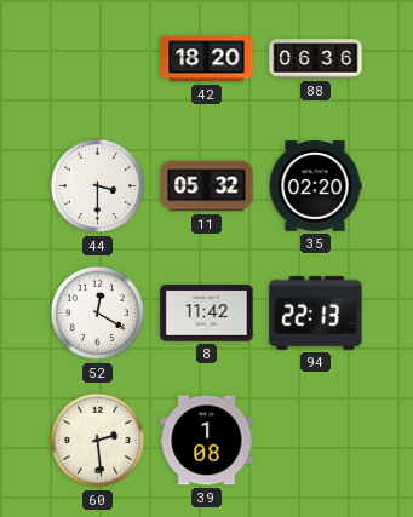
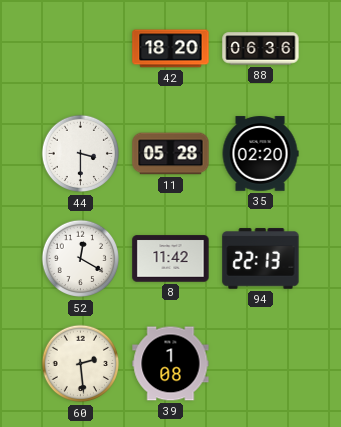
11: 05:32 -> 05:28 (171, 154)
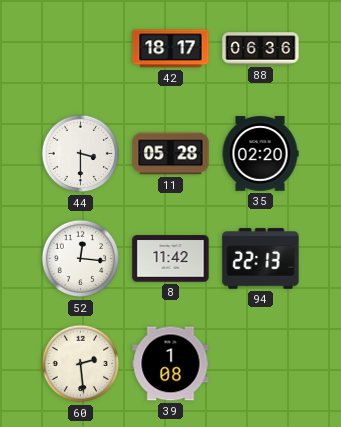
42: 18:20 -> 18:17 (171, 49)
52: 12:20 -> 12:16 (81, 259)
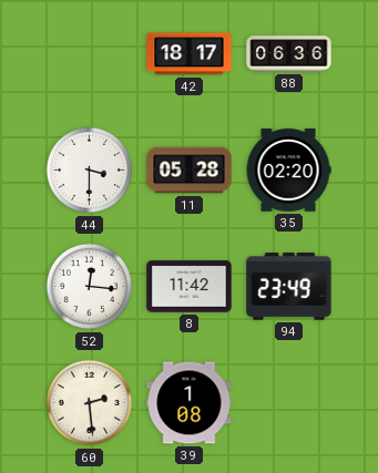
94: 22:13 -> 23:49 (289, 287)
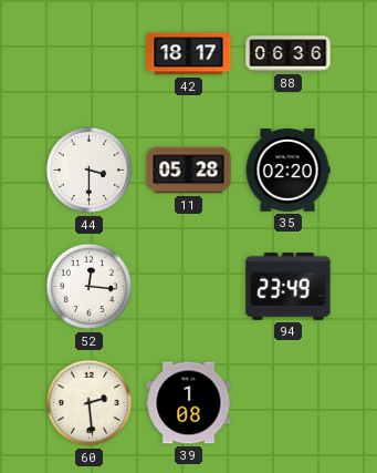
8: 11:42 -> none (190, 287)
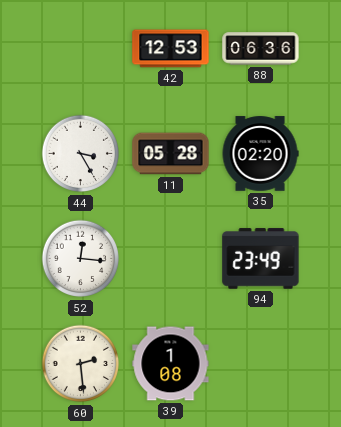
42: 18:17 -> 12:53 (171, 49)
44: 3:30 -> 3:25 (81, 154)
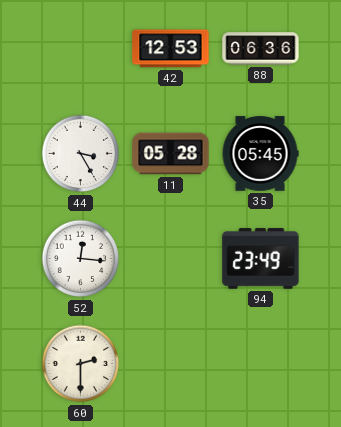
35: 02:20 -> 05:45 (260, 154)
60: 2:29 -> 2:30 (81, 364)
39: 1:08 -> none (171, 364)
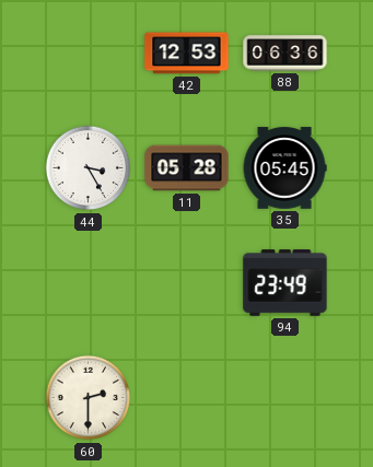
52: 12:16 -> none (81, 259)
